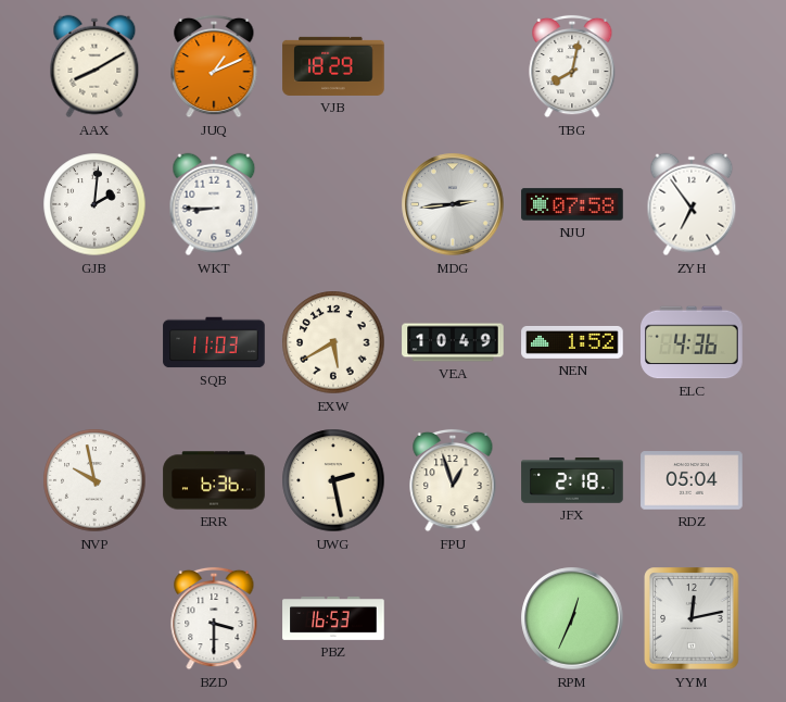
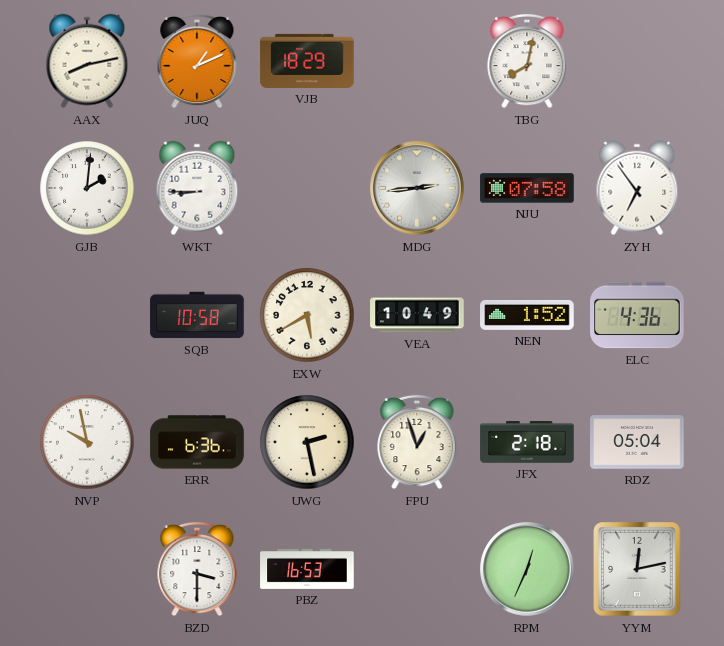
AAX: 8:10 -> 8:13 (87, 61)
SQB: 11:03 -> 10:58 (197, 315)
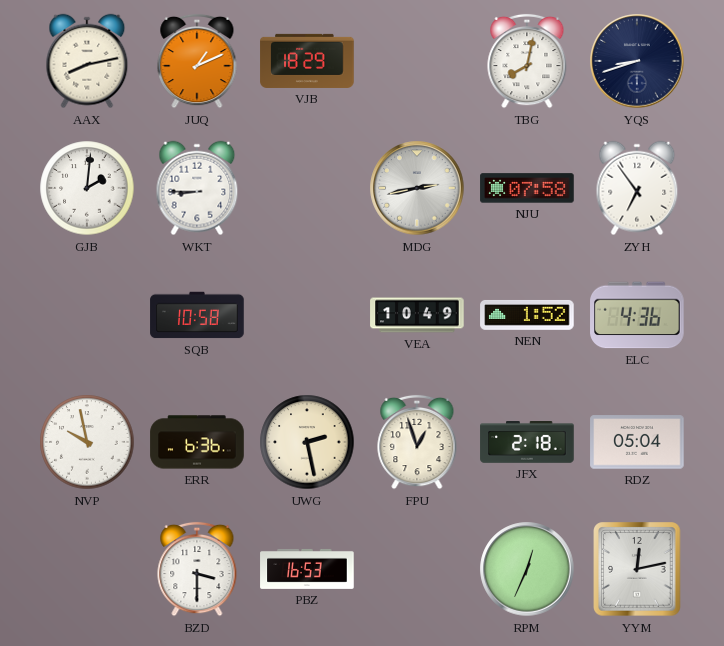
YQS: none -> 8:42 (637, 61)
MDG: 2:44 -> 2:43 (417, 188)
EXW: 5:40 -> none (307, 315)
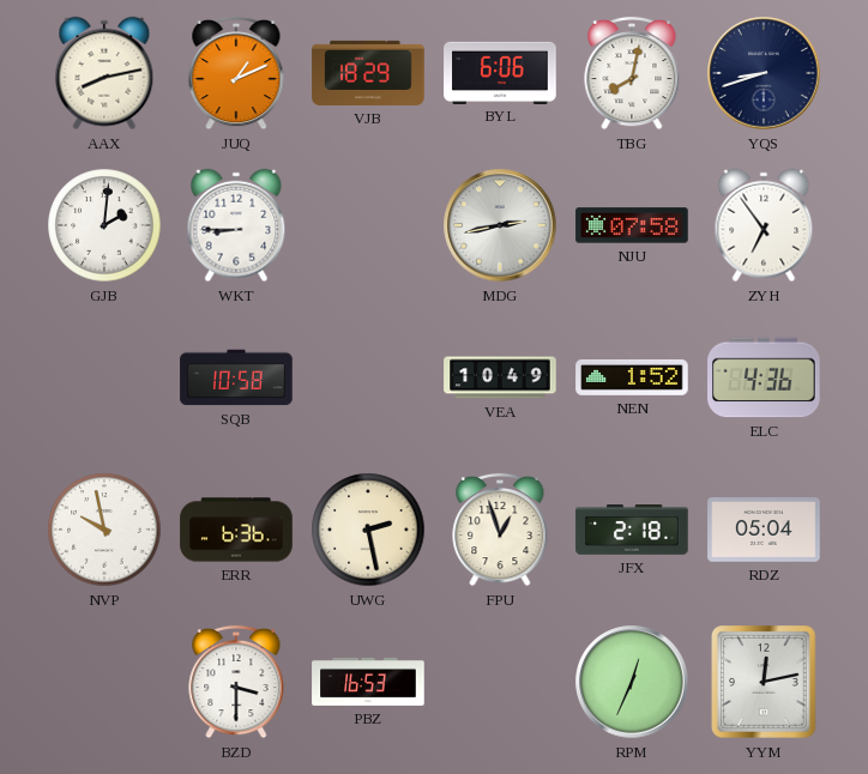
BYL: none -> 6:06 (500, 72)
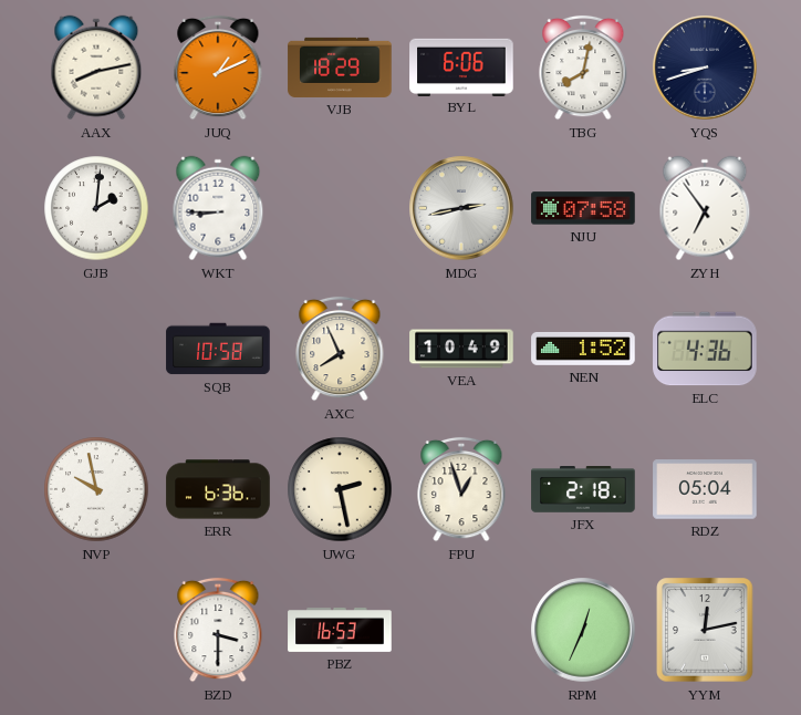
AXC: none -> 7:56 (340, 349)
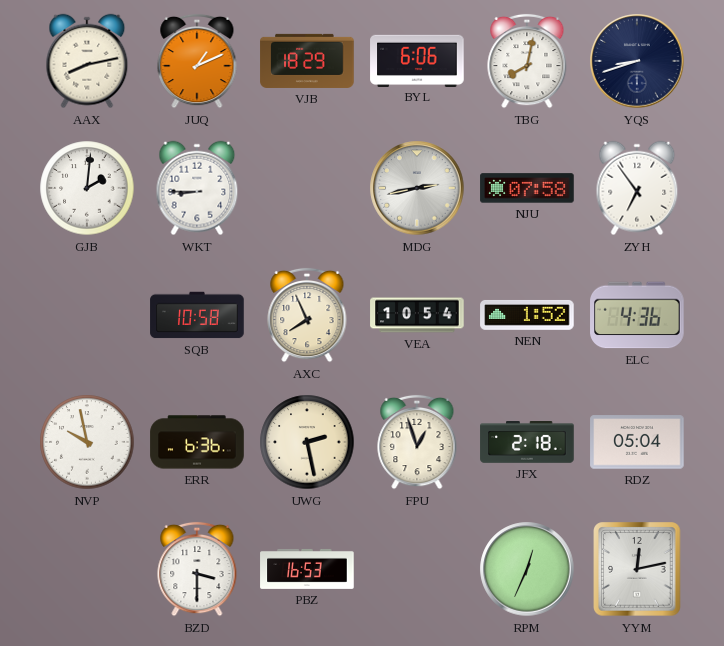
VEA: 10:49 -> 10:54 (417, 315)
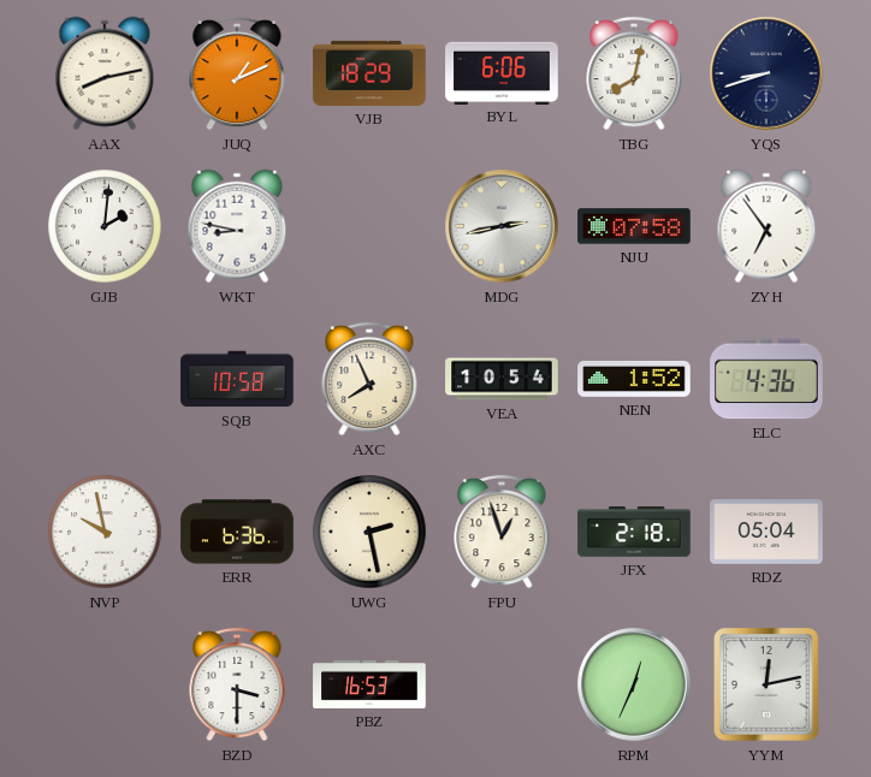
WKT: 8:45 -> 8:47 (237, 226)
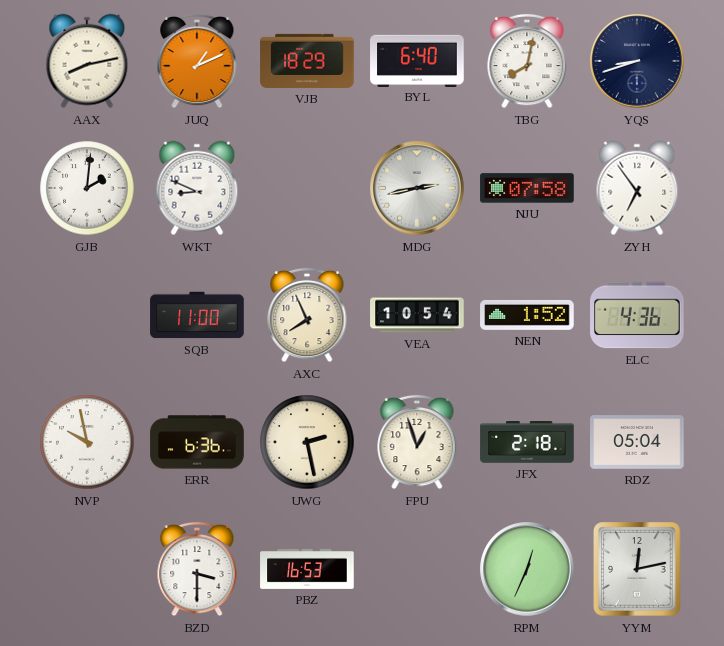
BYL: 6:06 -> 6:40 (417, 60)
WKT: 8:47 -> 8:49 (197, 188)
SQB: 10:58 -> 11:00 (197, 315)
